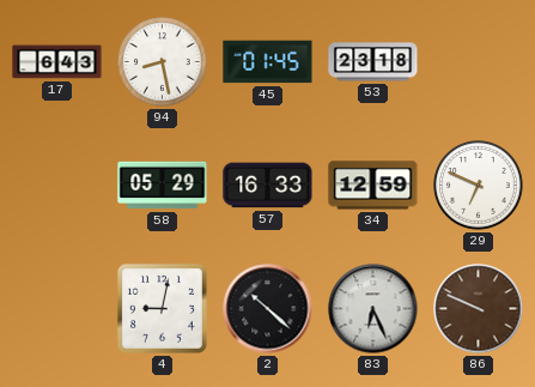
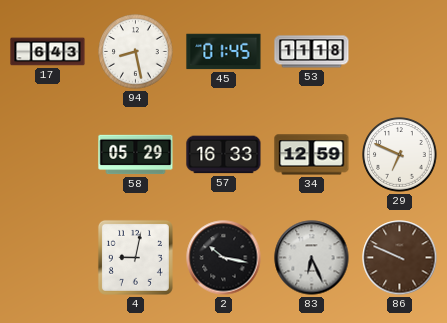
53: 23:18 -> 11:18 (312, 52)
2: 10:22 -> 10:17 (224, 258)
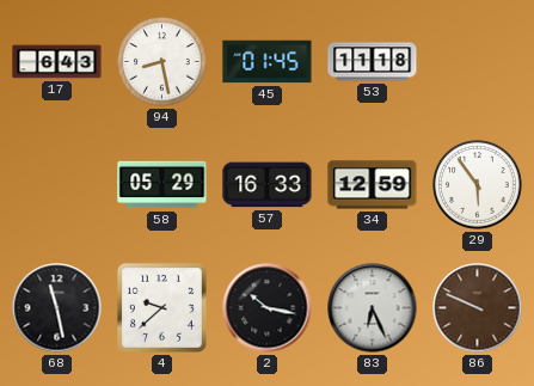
29: 6:49 -> 5:54 (478, 185)
68: none -> 11:28 (57, 308)
4: 9:02 -> 9:38 (161, 307)
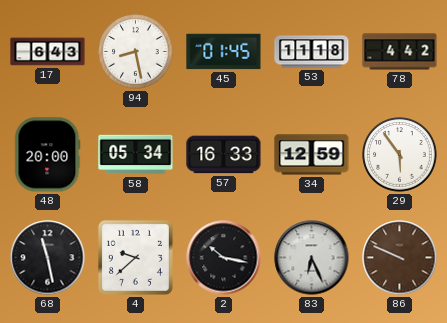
78: none -> 4:42 (400, 52)
48: none -> 20:00 (48, 155)
58: 05:29 -> 05:34 (136, 155)
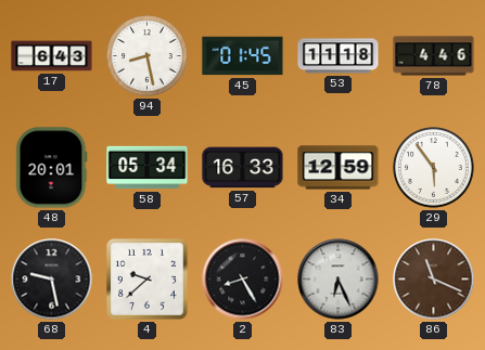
78: 4:42 -> 4:46 (434, 56)
48: 20:00 -> 20:01 (52, 168)
68: 11:28 -> 9:28 (52, 280)
2: 10:17 -> 8:25 (243, 280)
86: 9:49 -> 11:19 (434, 280)
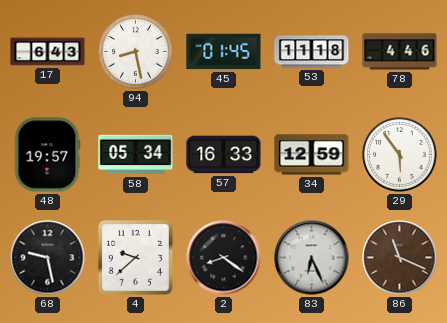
48: 20:01 -> 19:57 (48, 155)
2: 8:25 -> 8:21 (224, 258)
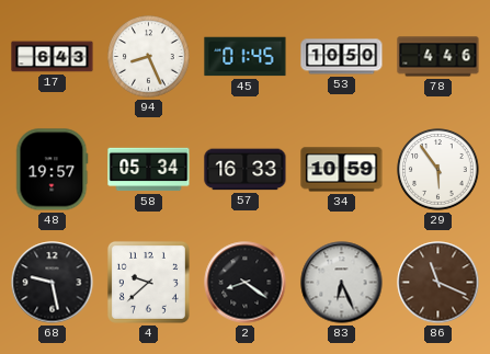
94: 8:28 -> 8:26 (149, 57)
53: 11:18 -> 10:50 (342, 57)
34: 12:59 -> 10:59 (342, 170)
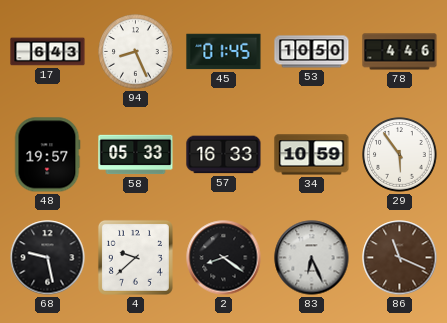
58: 05:34 -> 05:33 (136, 155)
